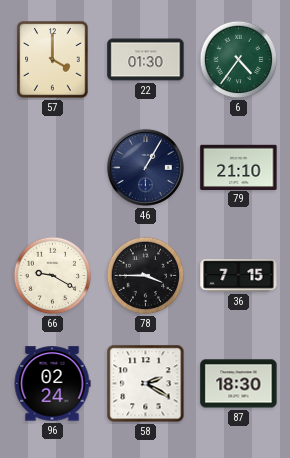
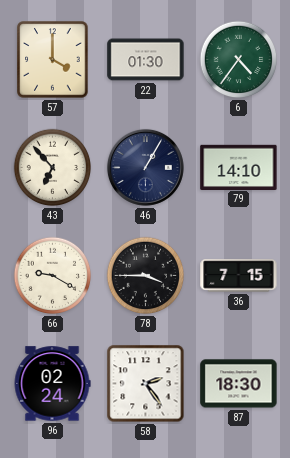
43: none -> 6:53 (53, 168)
79: 21:10 -> 14:10 (239, 167)
58: 2:20 -> 2:24 (146, 384)
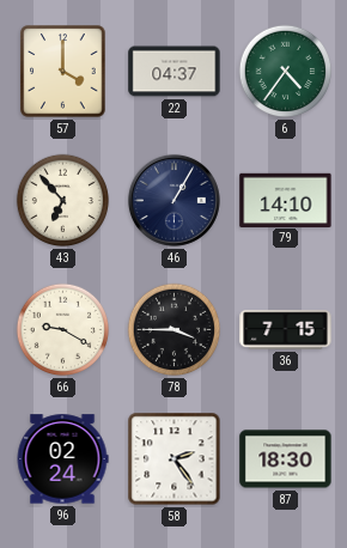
22: 01:30 -> 04:37 (175, 72)
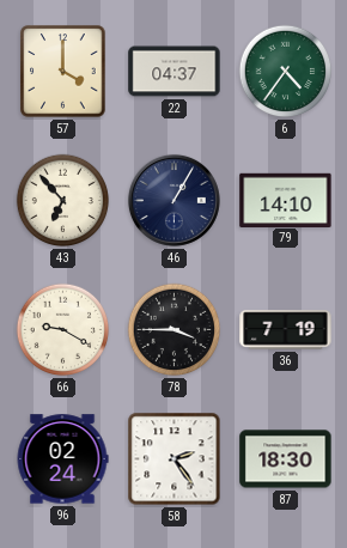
36: 7:15 -> 7:19 (286, 330)
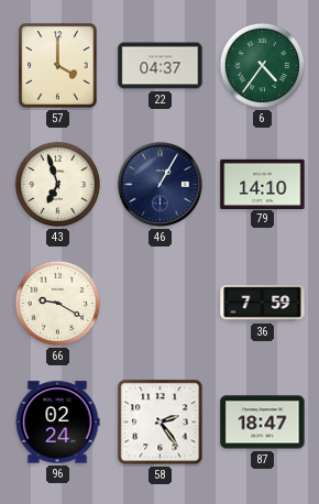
43: 6:53 -> 6:57 (58, 185)
78: 3:45 -> none (175, 330)
36: 7:19 -> 7:59 (263, 304)
87: 18:30 -> 18:47 (263, 423)
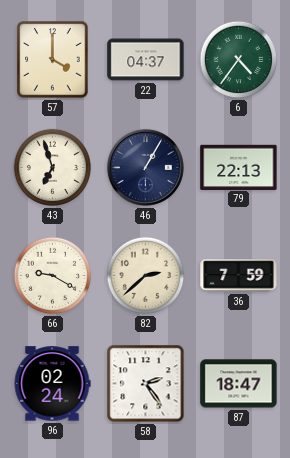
79: 14:10 -> 22:13 (239, 167)
82: none -> 2:38 (146, 276)
